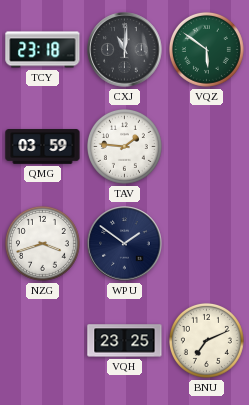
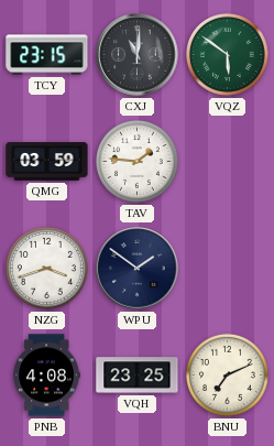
TCY: 23:18 -> 23:15 (47, 55)
PNB: none -> 4:08 (46, 376)
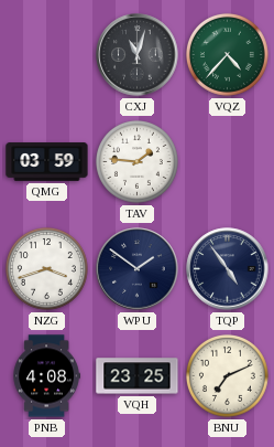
TCY: 23:15 -> none (47, 55)
CXJ: 11:01 -> 11:03 (138, 55)
VQZ: 5:51 -> 4:37 (227, 54)
TQP: none -> 4:54 (228, 269)
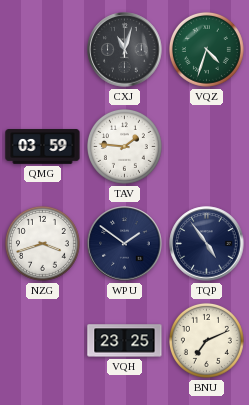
VQZ: 4:37 -> 4:33 (206, 49)
PNB: 4:08 -> none (46, 376)
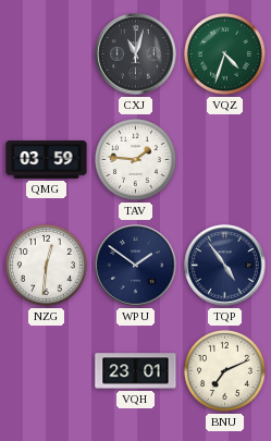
NZG: 3:42 -> 12:31 (46, 265)
VQH: 23:25 -> 23:01 (136, 371)
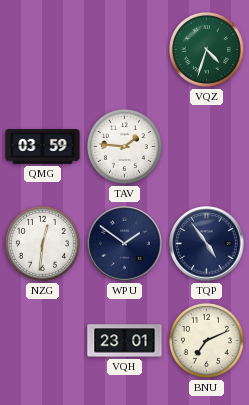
CXJ: 11:03 -> none (136, 54)
